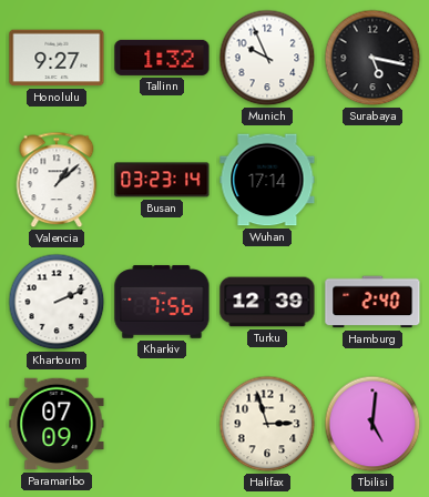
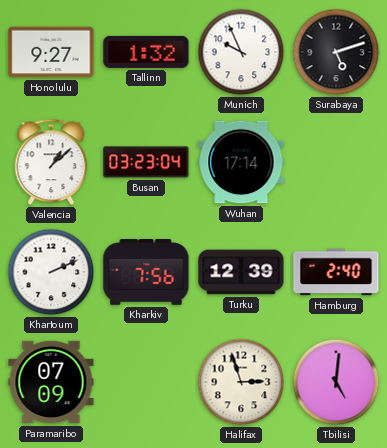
Surabaya: 5:17 -> 5:12 (336, 52)
Busan: 03:23:14 -> 03:23:04 (146, 162)
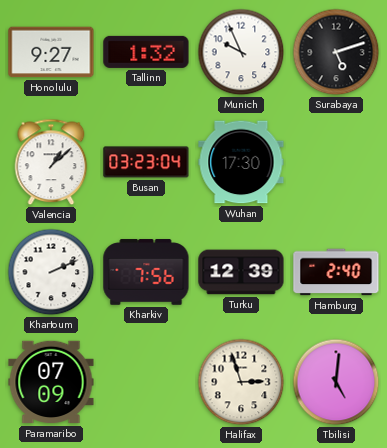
Wuhan: 17:14 -> 17:30 (241, 162)
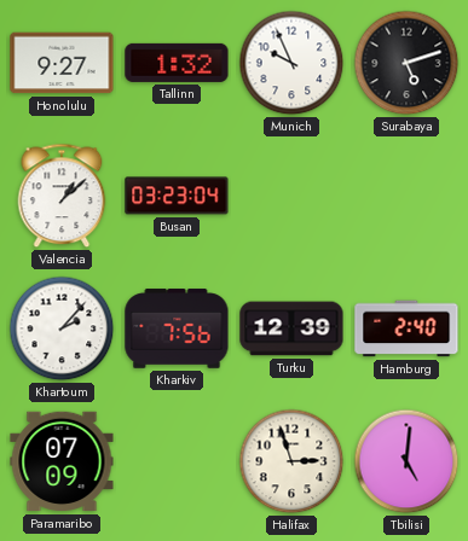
Wuhan: 17:30 -> none (241, 162)
Khartoum: 2:11 -> 2:07 (62, 328)
